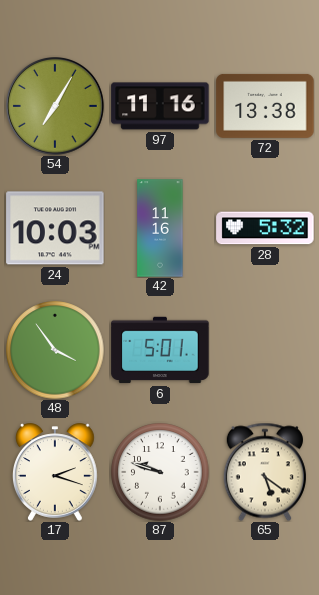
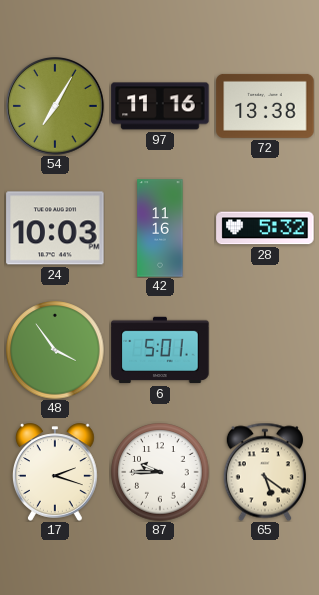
87: 9:48 -> 9:45 (160, 472)
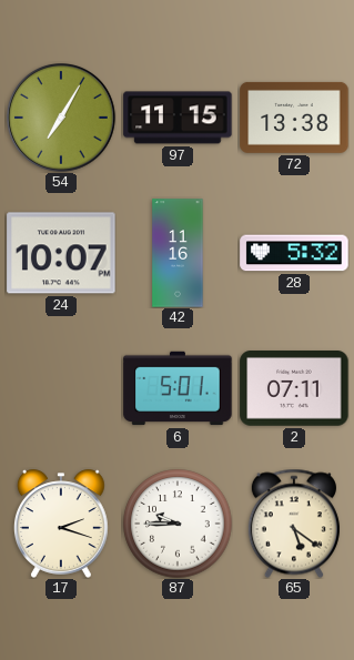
97: 11:16 -> 11:15 (178, 118)
24: 10:03 -> 10:07 (61, 253)
48: 3:54 -> none (55, 350)
2: none -> 07:11 (294, 389)
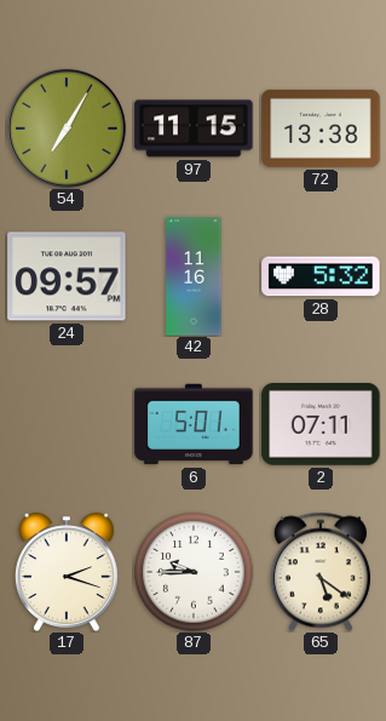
24: 10:07 -> 09:57 (67, 276)
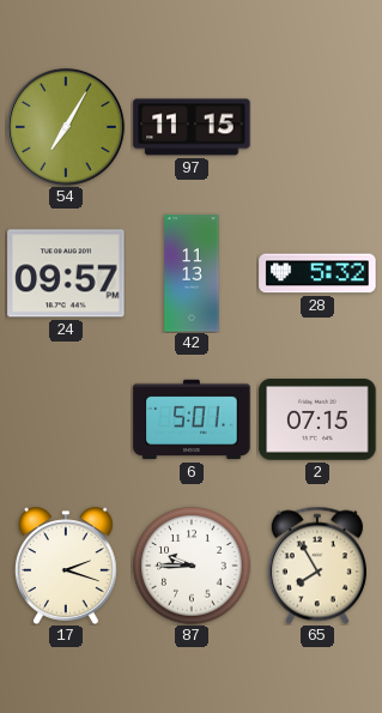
72: 13:38 -> none (321, 128)
42: 11:16 -> 11:13 (192, 273)
2: 07:11 -> 07:15 (317, 421)
65: 5:21 -> 7:55 (317, 566)
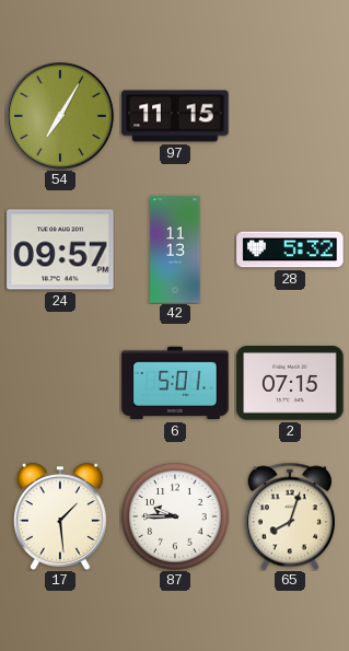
17: 2:18 -> 1:29 (60, 516)
65: 7:55 -> 8:03 (290, 516)
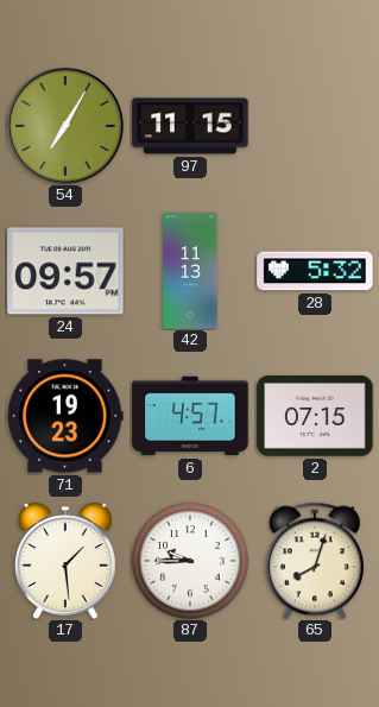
71: none -> 19:23 (65, 416)
6: 5:01 -> 4:57 (190, 416)
